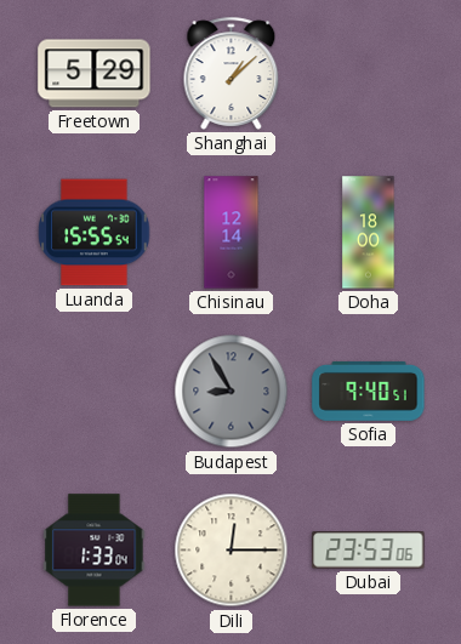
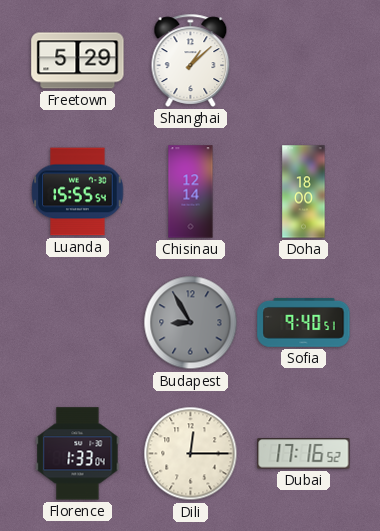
Dubai: 23:53 -> 17:16 (304, 454)
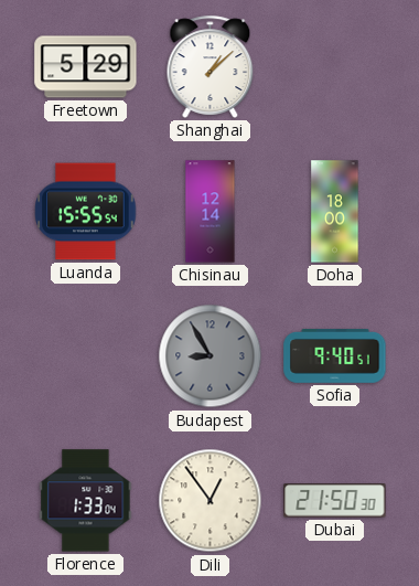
Dili: 12:15 -> 12:54 (211, 501)
Dubai: 17:16 -> 21:50 (335, 501)
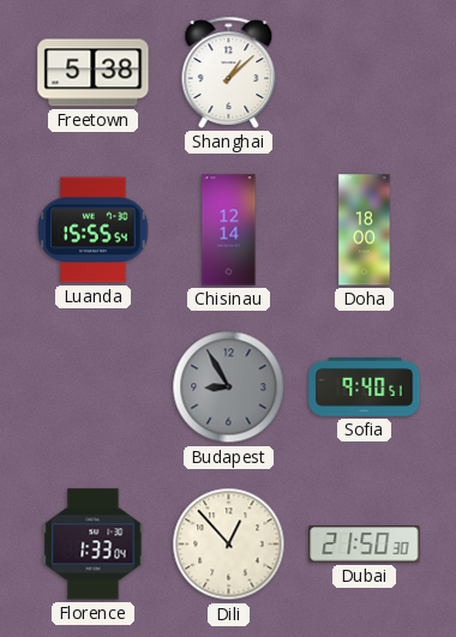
Freetown: 5:29 -> 5:38 (94, 73)
Dili: 12:54 -> 12:53 (229, 545)
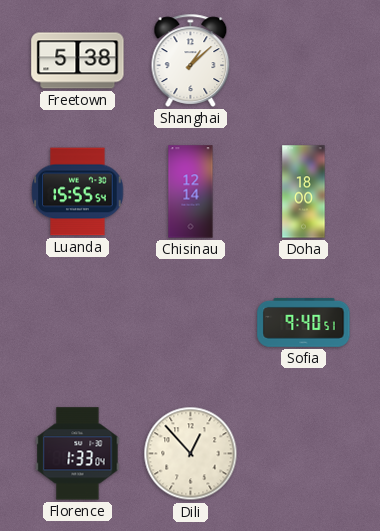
Budapest: 8:55 -> none (229, 387)
Dubai: 21:50 -> none (365, 545)
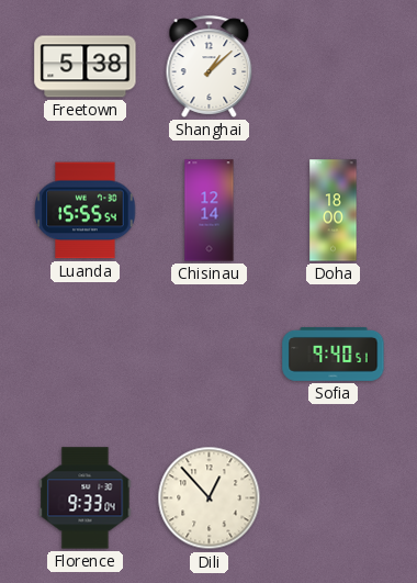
Florence: 1:33 -> 9:33 (86, 498)
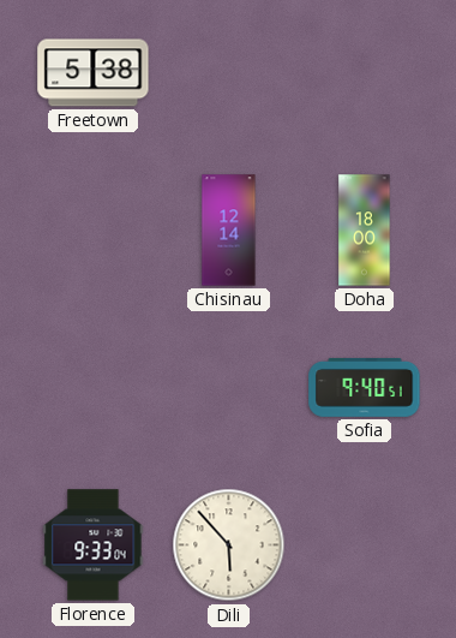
Shanghai: 1:08 -> none (210, 66)
Luanda: 15:55 -> none (86, 211)
Dili: 12:53 -> 5:53 (229, 545)
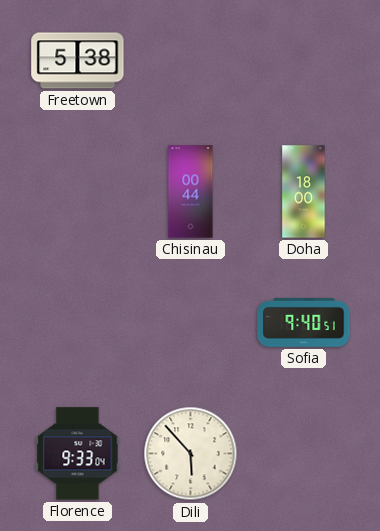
Chisinau: 12:14 -> 00:44 (191, 192)
